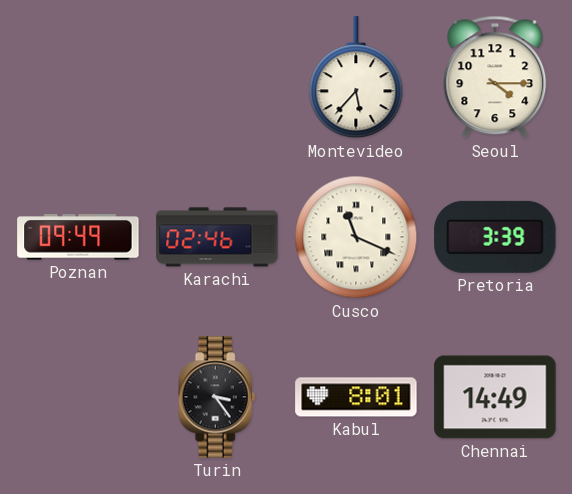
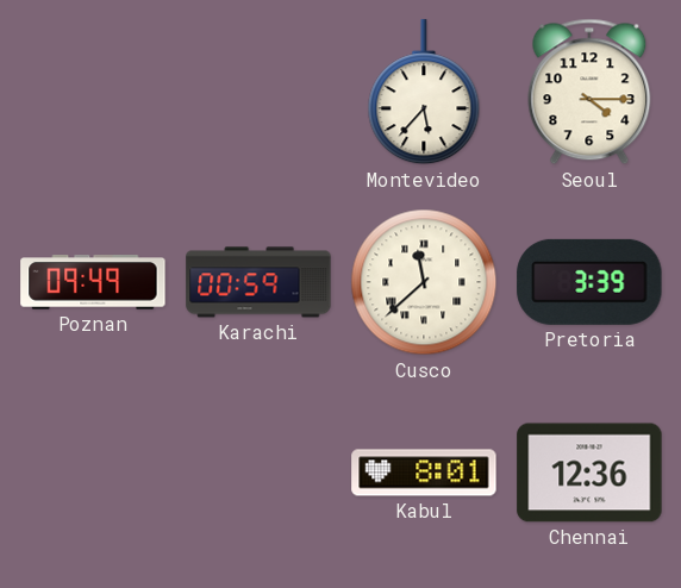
Karachi: 02:46 -> 00:59 (258, 282)
Cusco: 11:19 -> 11:38 (424, 282)
Turin: 3:24 -> none (217, 397)
Chennai: 14:49 -> 12:36 (589, 473)
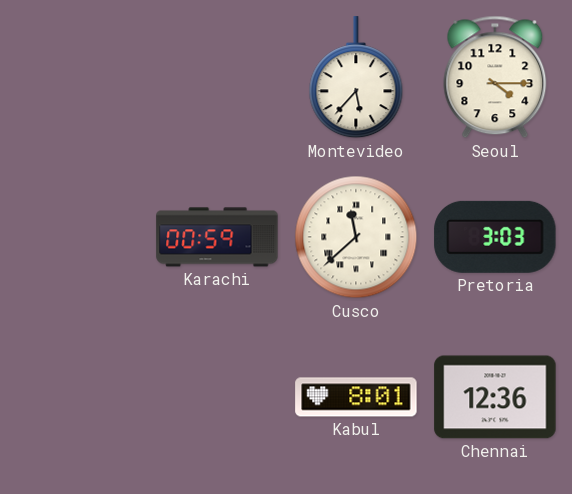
Poznan: 09:49 -> none (93, 282)
Pretoria: 3:39 -> 3:03 (495, 237)
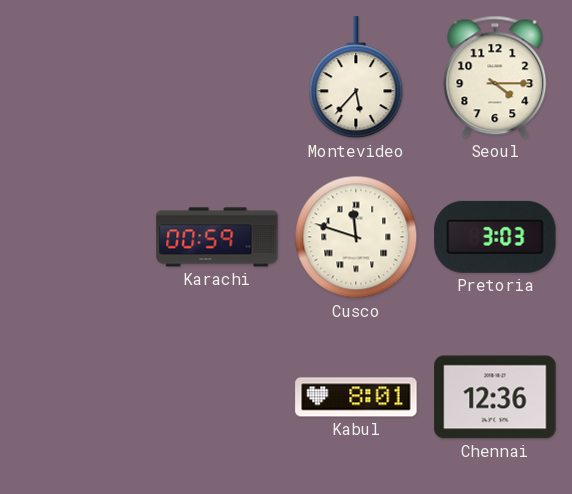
Cusco: 11:38 -> 11:48 (356, 237)
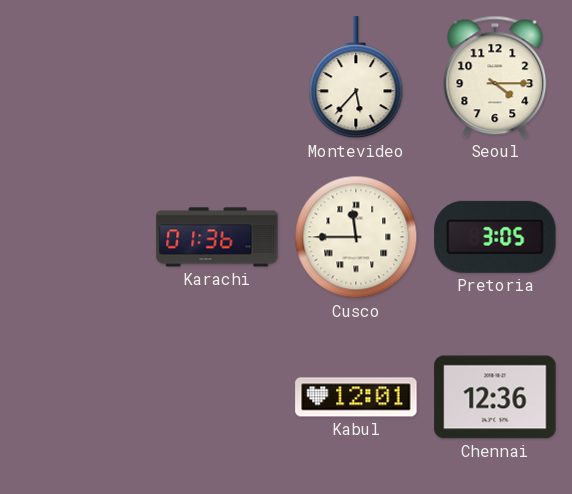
Karachi: 00:59 -> 01:36 (217, 237)
Cusco: 11:48 -> 11:45 (356, 237)
Pretoria: 3:03 -> 3:05 (495, 237)
Kabul: 8:01 -> 12:01 (356, 397)
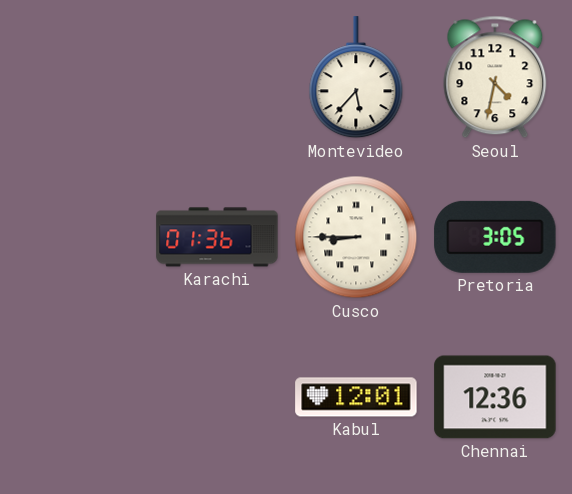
Seoul: 4:15 -> 4:32 (495, 77)
Cusco: 11:45 -> 8:45 (356, 237)
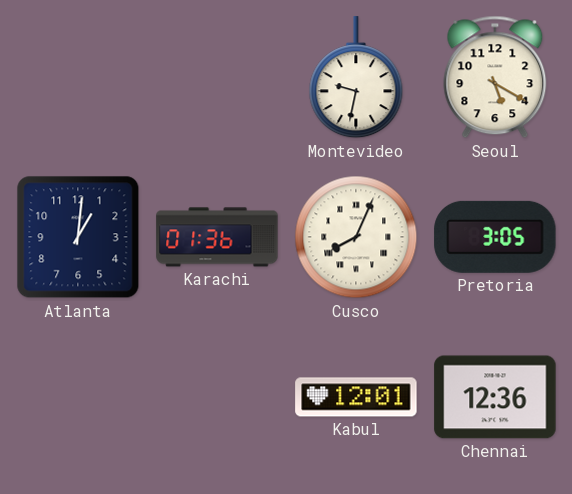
Montevideo: 5:37 -> 9:32 (356, 78)
Seoul: 4:32 -> 5:20 (495, 77)
Atlanta: none -> 1:01 (78, 237)
Cusco: 8:45 -> 8:04 (356, 237)
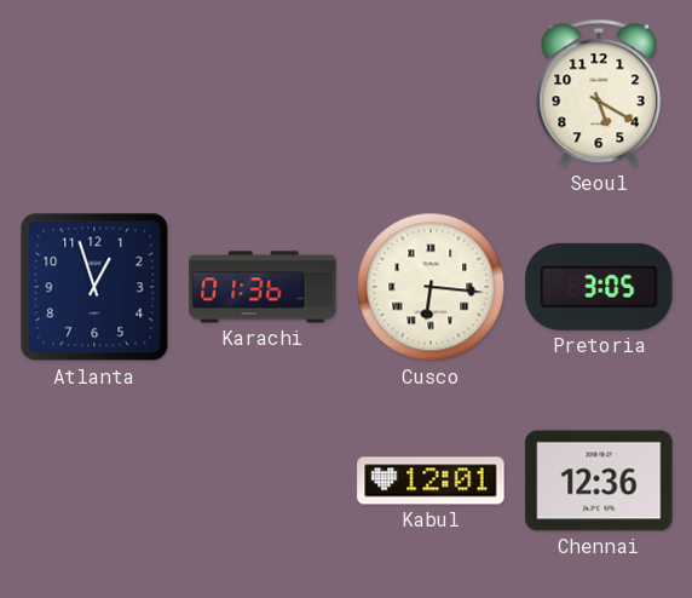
Montevideo: 9:32 -> none (356, 78)
Atlanta: 1:01 -> 12:57 (94, 287)
Cusco: 8:04 -> 6:16 (431, 287)
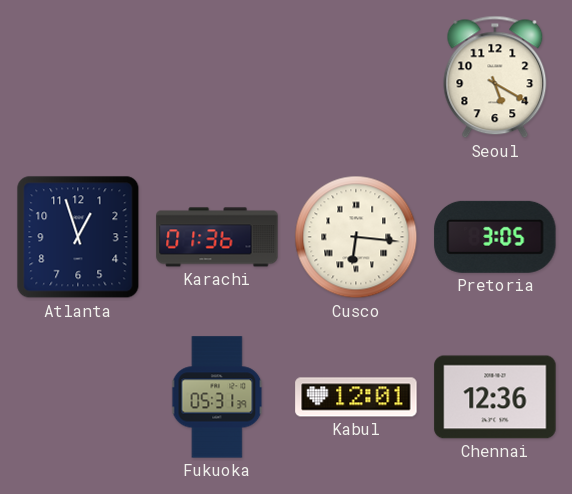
Fukuoka: none -> 05:31 (217, 397)
